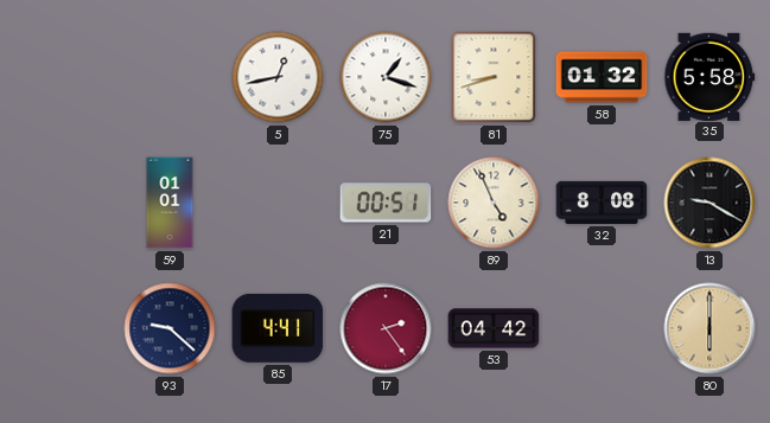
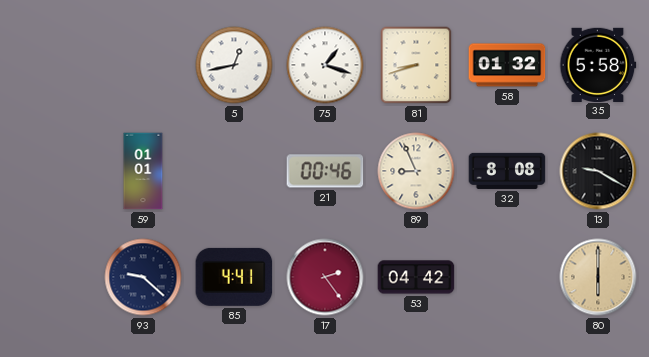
21: 00:51 -> 00:46 (325, 171)
89: 4:56 -> 8:56 (416, 171)
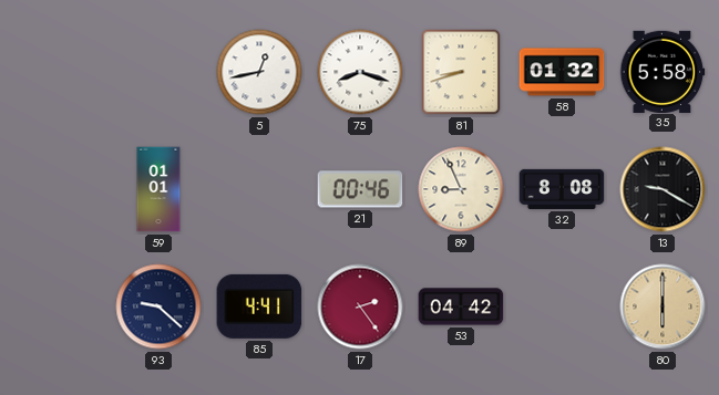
75: 1:18 -> 8:18 (360, 72)
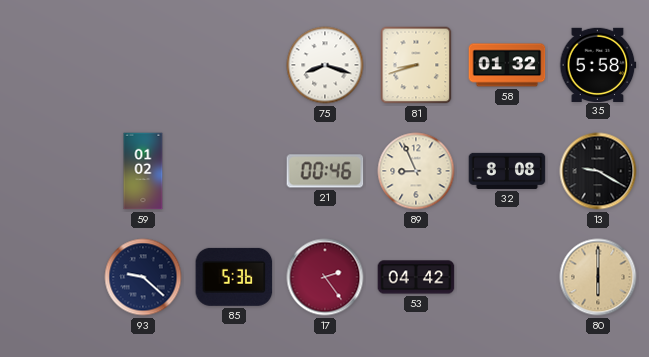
5: 12:43 -> none (259, 72)
59: 01:01 -> 01:02 (143, 171)
85: 4:41 -> 5:36 (234, 277)
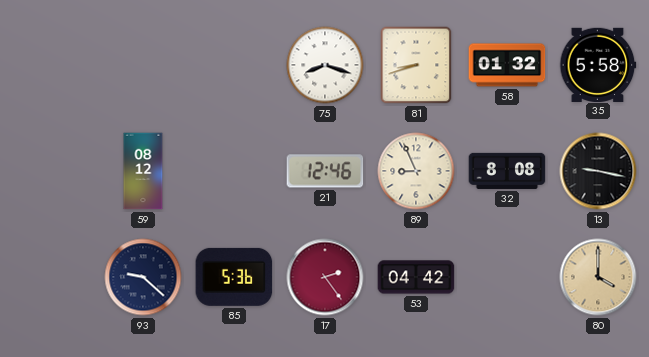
59: 01:02 -> 08:12 (143, 171)
21: 00:46 -> 12:46 (325, 171)
13: 9:20 -> 9:17 (598, 171)
80: 6:00 -> 4:00 (598, 277)
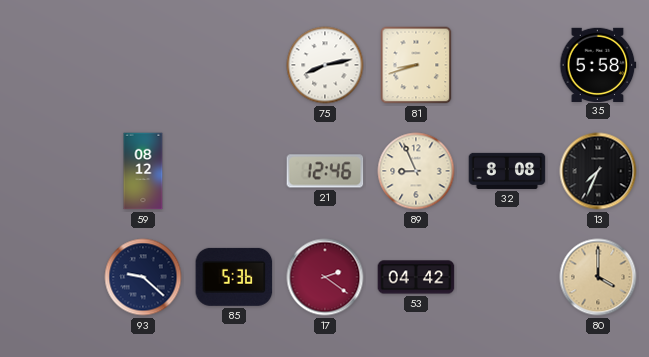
75: 8:18 -> 8:13 (325, 65)
58: 01:32 -> none (507, 65)
13: 9:17 -> 7:34 (598, 171)
17: 2:24 -> 2:21 (325, 277)
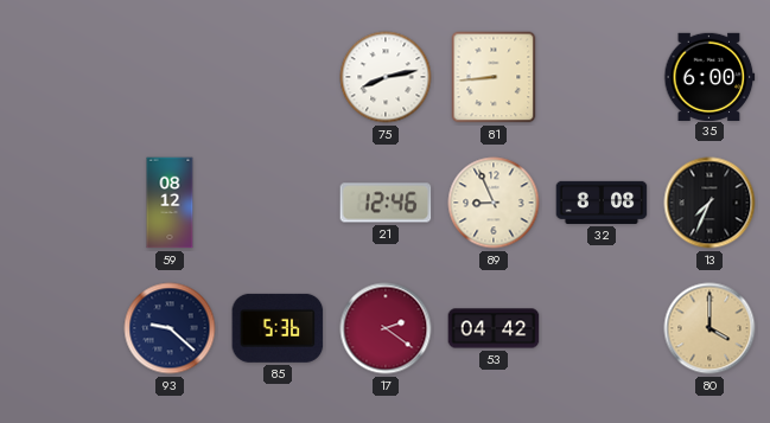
81: 8:42 -> 8:44 (494, 77)
35: 5:58 -> 6:00 (709, 76)
